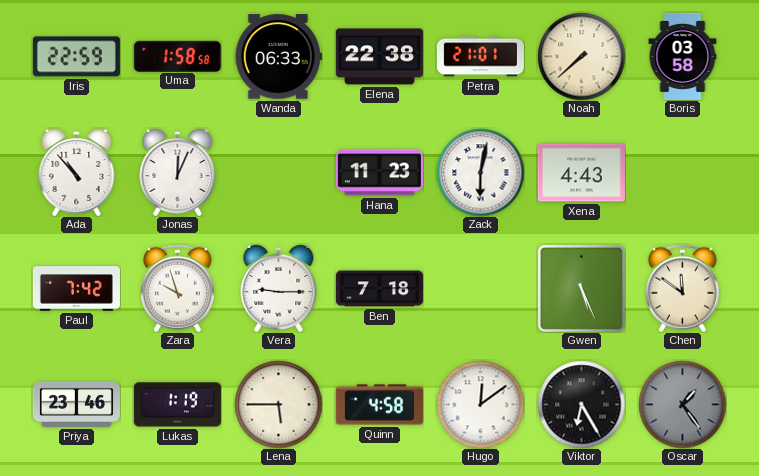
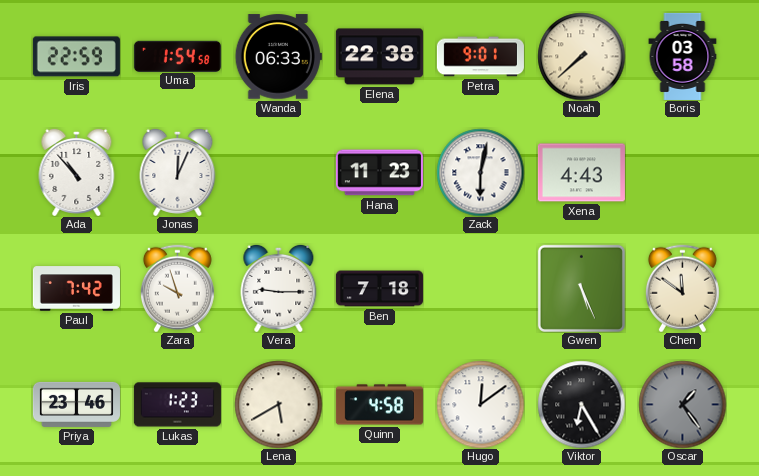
Uma: 1:58 -> 1:54 (177, 56)
Petra: 21:01 -> 9:01 (480, 57)
Lukas: 1:19 -> 1:23 (177, 405)
Lena: 5:45 -> 5:40 (278, 404)
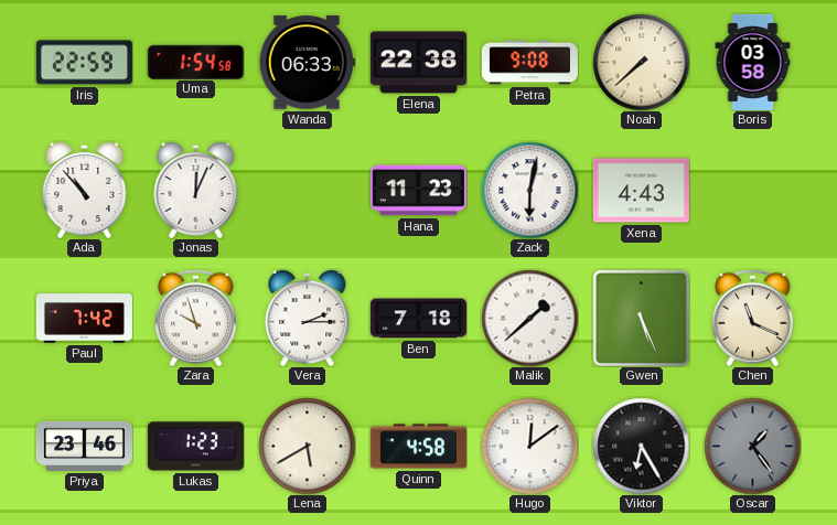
Petra: 9:01 -> 9:08 (529, 63)
Vera: 9:15 -> 2:15 (308, 318)
Malik: none -> 1:38 (529, 318)
Chen: 11:51 -> 11:19 (752, 318)
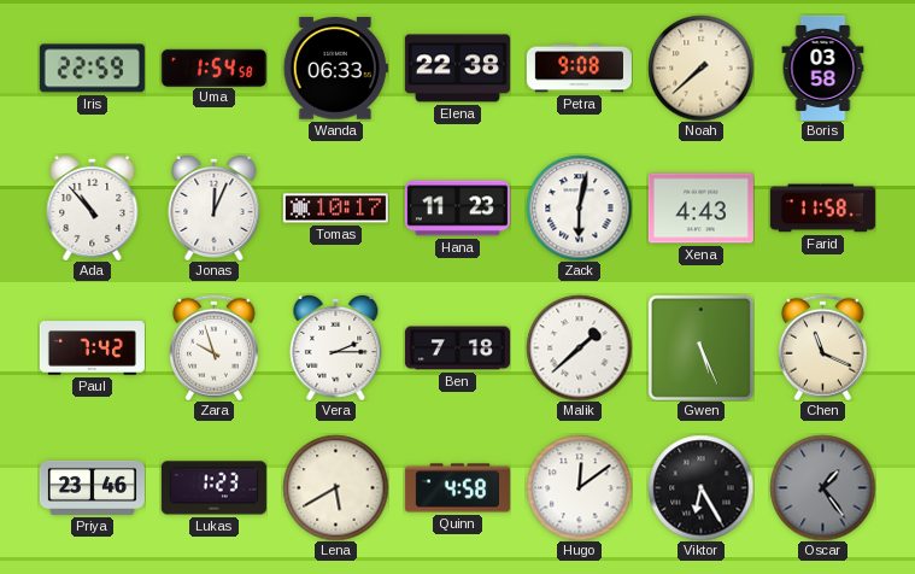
Tomas: none -> 10:17 (335, 209)
Farid: none -> 11:58 (822, 209)
